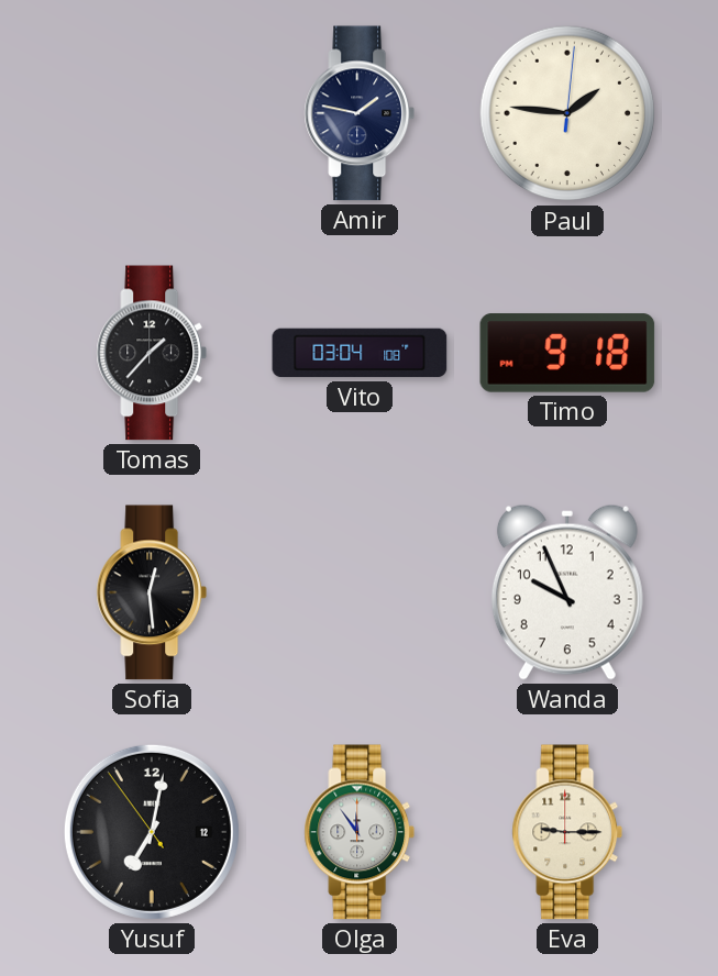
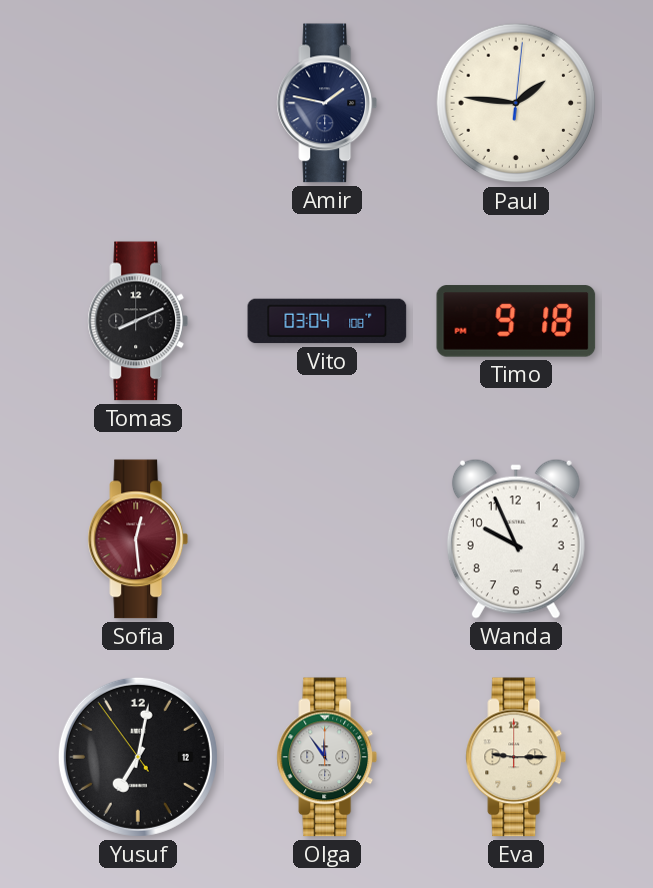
Tomas: 1:37 -> 8:11 (138, 321)
Sofia dial: black -> burgundy (138, 539)
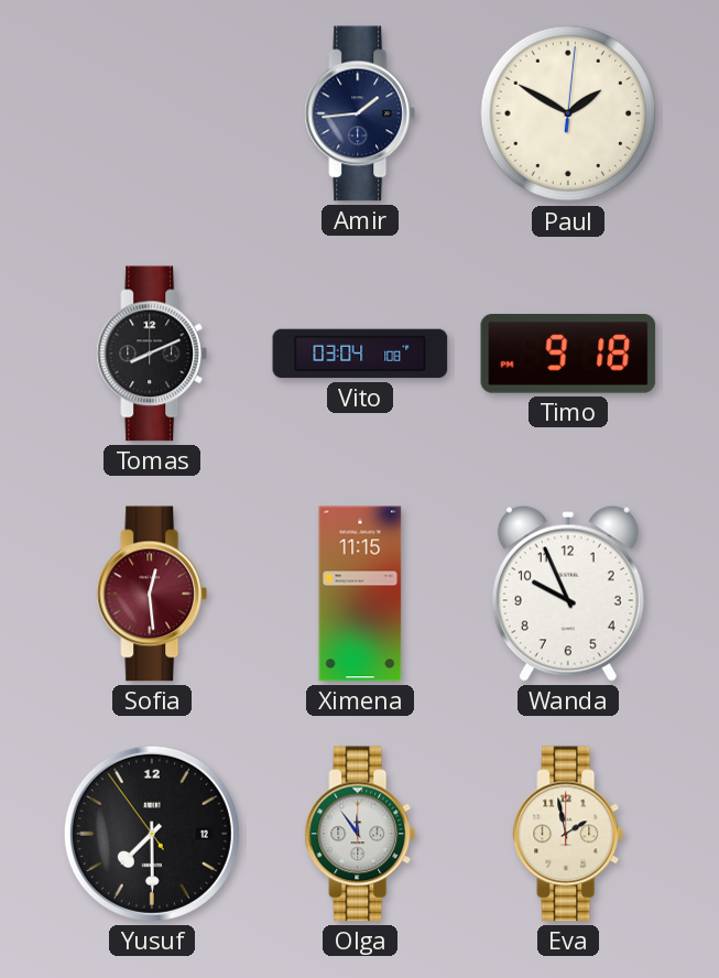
Amir: 1:47 -> 1:44 (360, 113)
Paul: 1:46 -> 1:50 (568, 113)
Ximena: none -> 11:15 (360, 594)
Yusuf: 7:01 -> 7:29 (152, 834)
Eva: 9:15 -> 1:58 (568, 834)
